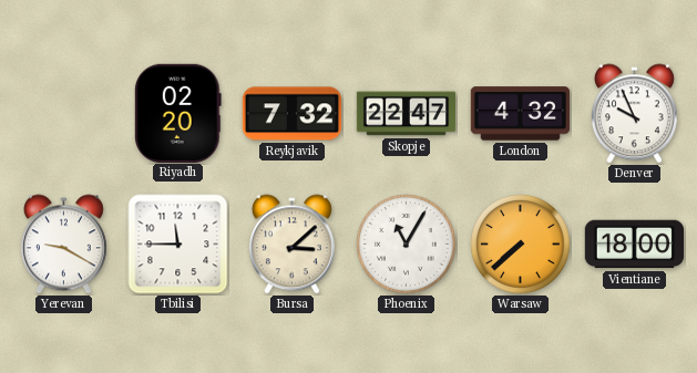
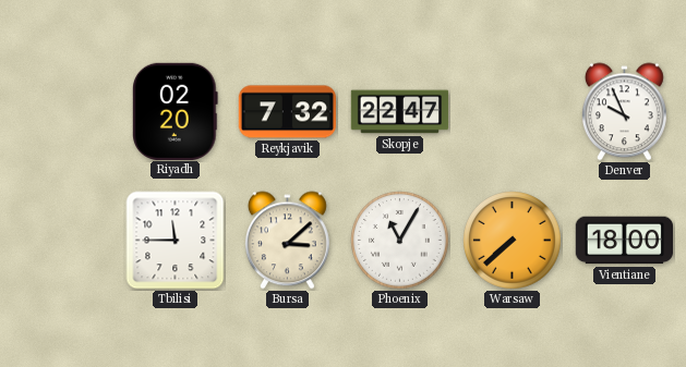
London: 4:32 -> none (520, 114)
Yerevan: 9:20 -> none (63, 245)
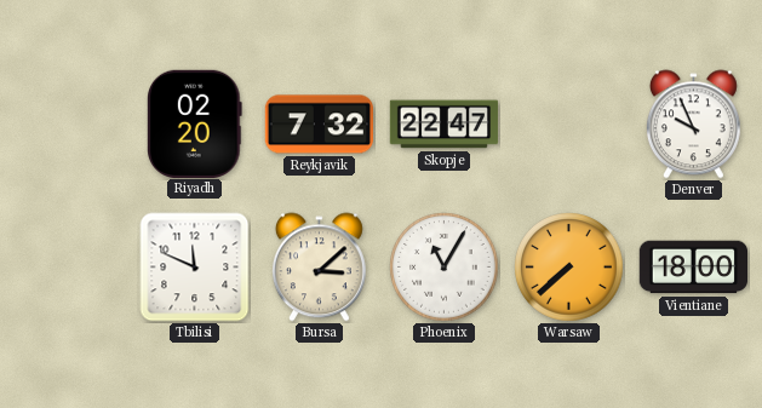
Tbilisi: 11:45 -> 11:49 (195, 268)
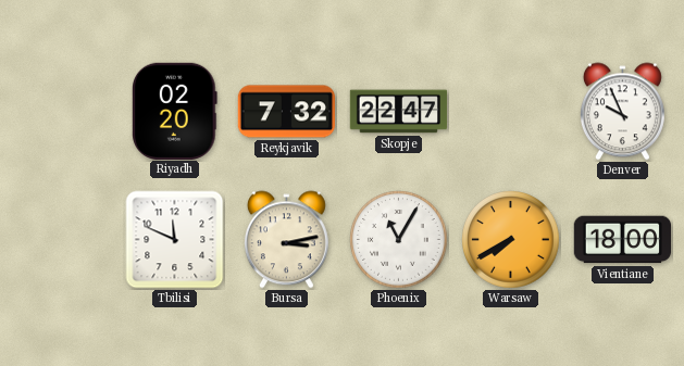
Bursa: 3:08 -> 3:13 (286, 240)
Warsaw: 7:38 -> 7:40 (511, 240)
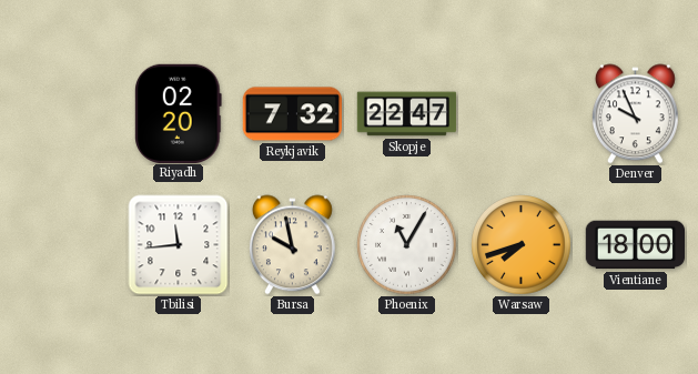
Tbilisi: 11:49 -> 11:44 (179, 245)
Bursa: 3:13 -> 9:58 (292, 245)
Warsaw: 7:40 -> 7:42 (522, 245)
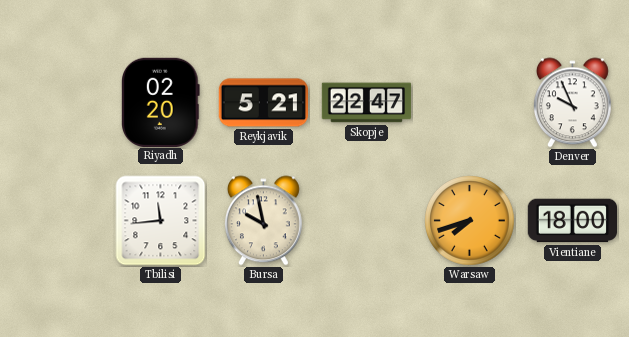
Reykjavik: 7:32 -> 5:21 (263, 103)
Phoenix: 11:05 -> none (407, 245)
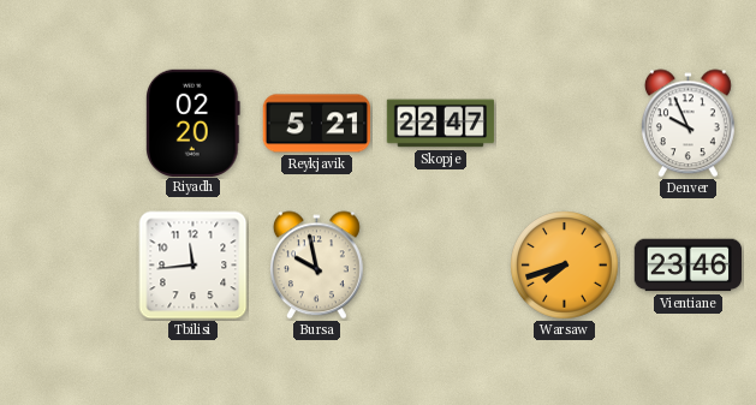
Vientiane: 18:00 -> 23:46 (687, 266)
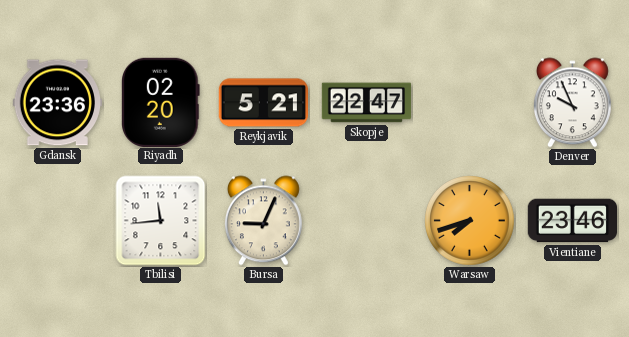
Gdansk: none -> 23:36 (57, 103)
Bursa: 9:58 -> 9:04 (263, 221)
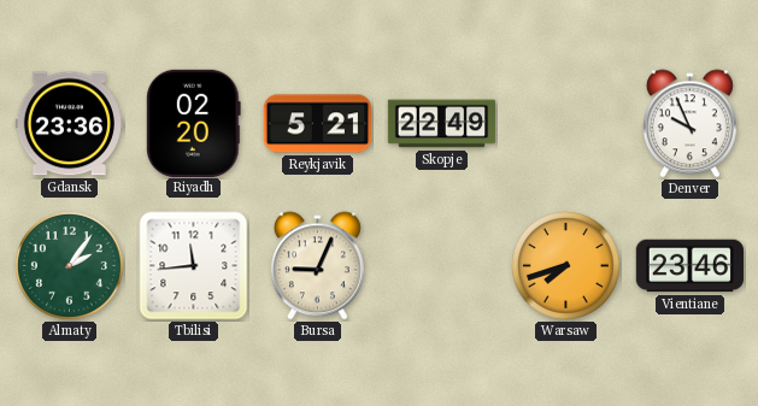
Skopje: 22:47 -> 22:49 (442, 124)
Almaty: none -> 2:06 (70, 266)
